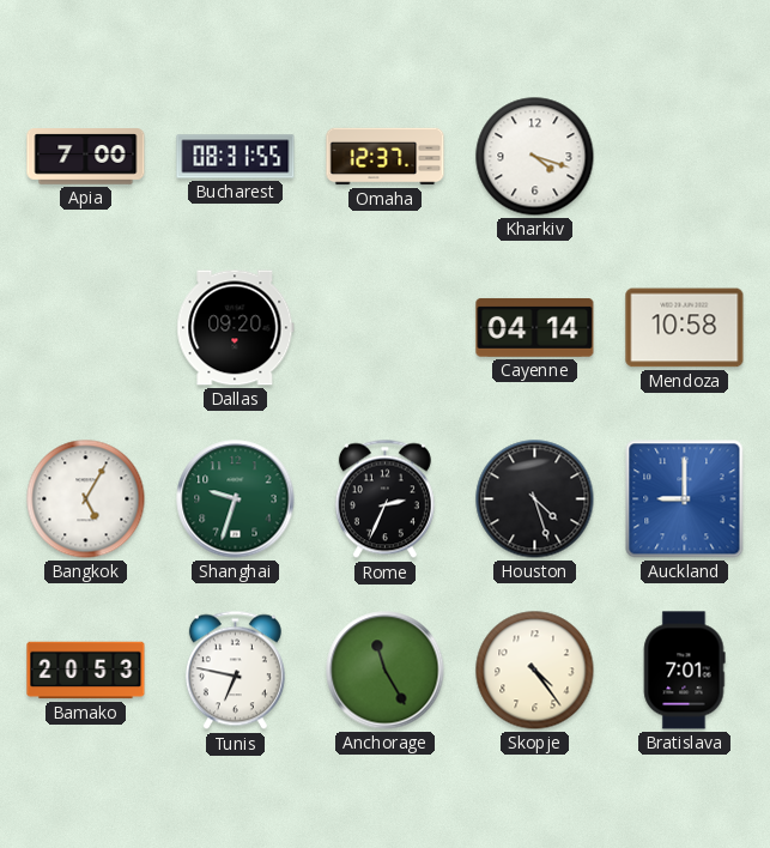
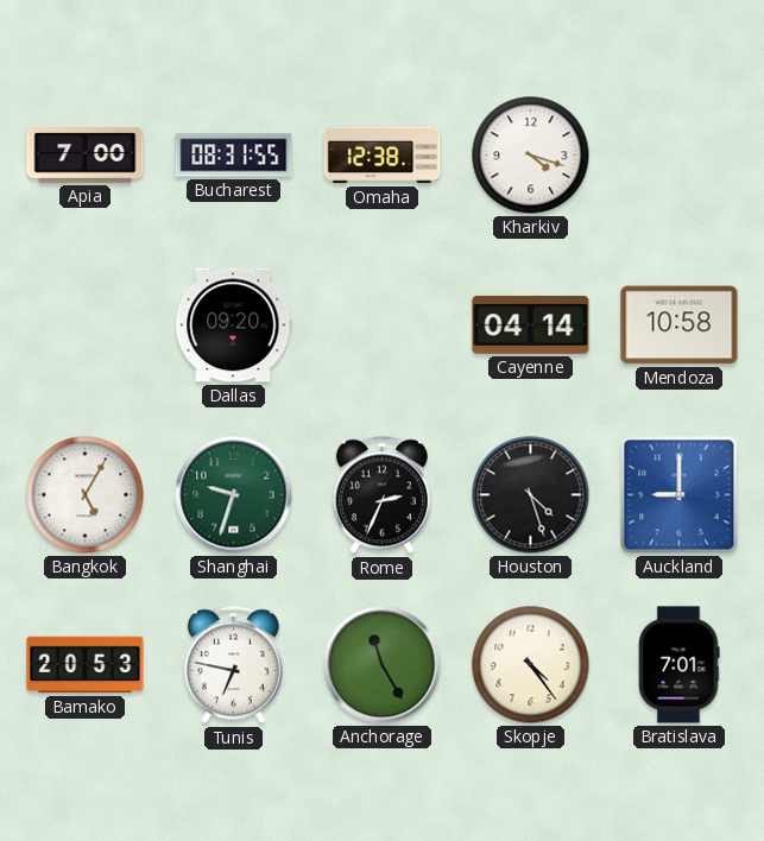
Omaha: 12:37 -> 12:38 (383, 156)
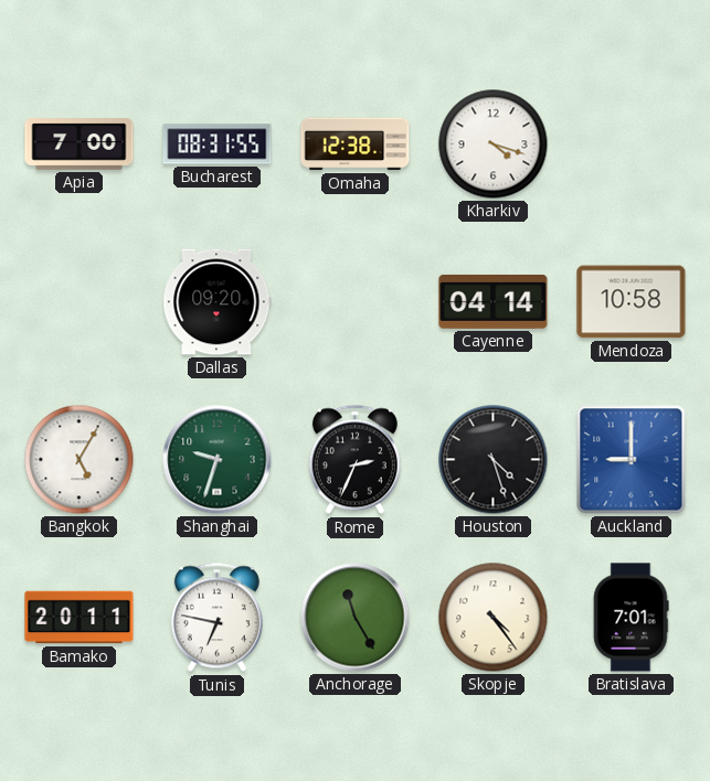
Bamako: 20:53 -> 20:11 (80, 618)
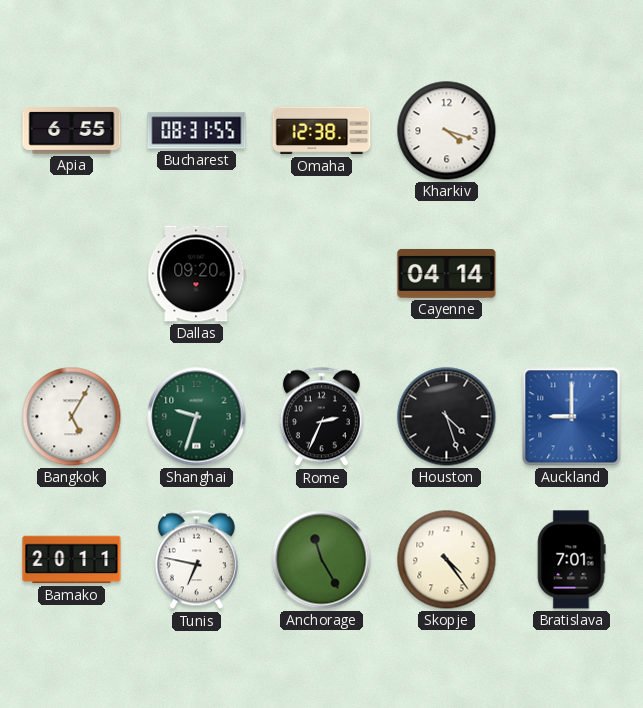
Apia: 7:00 -> 6:55 (72, 131)
Mendoza: 10:58 -> none (632, 302)
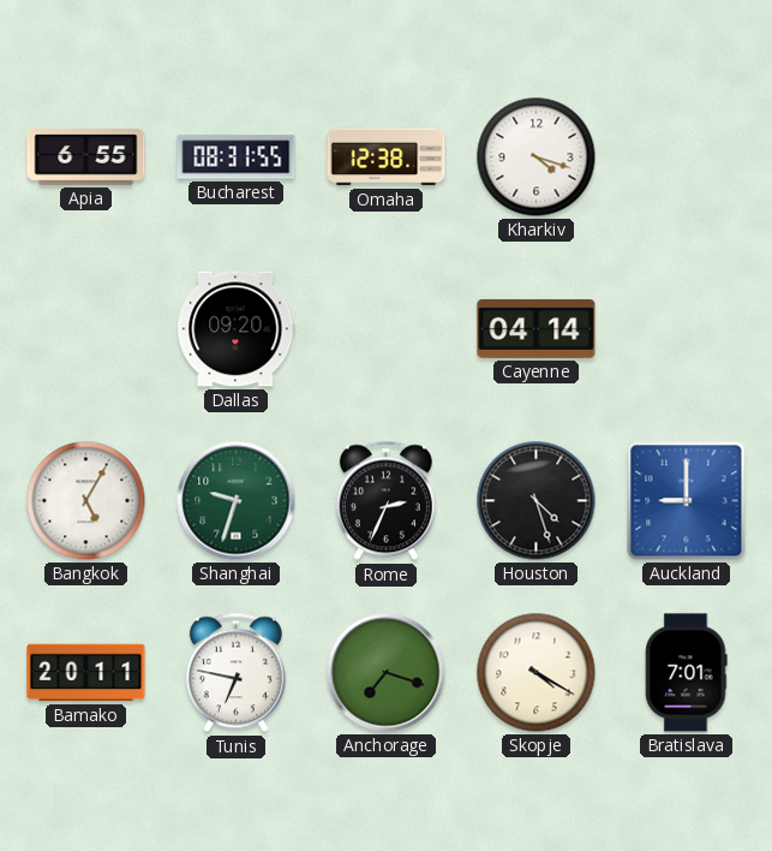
Anchorage: 11:25 -> 7:18 (387, 673)
Skopje: 4:24 -> 4:20 (537, 673)
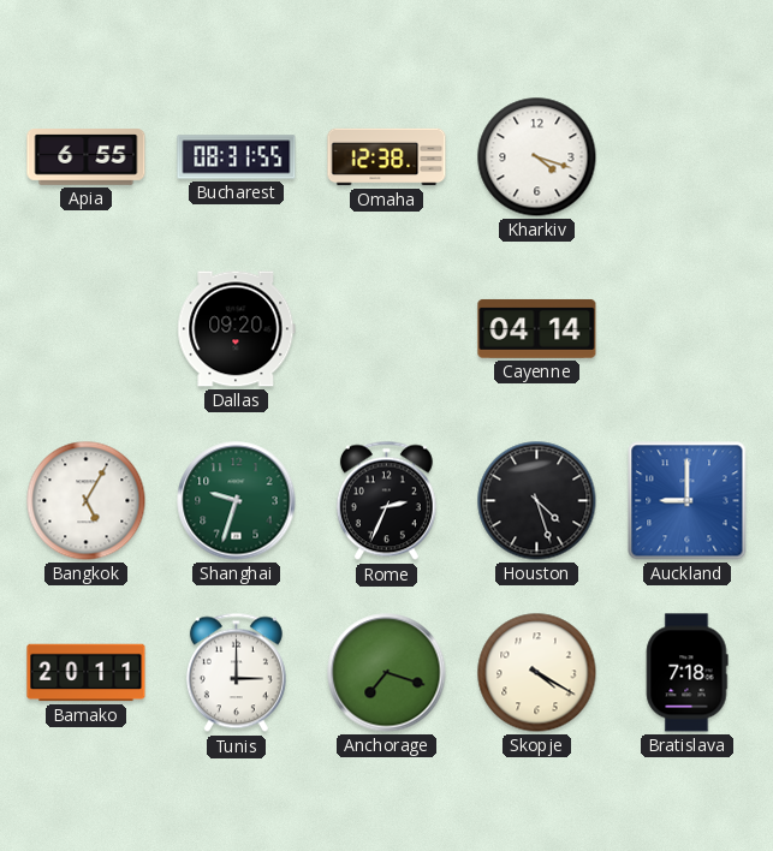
Tunis: 6:47 -> 3:00 (236, 673)
Bratislava: 7:01 -> 7:18 (688, 673)
